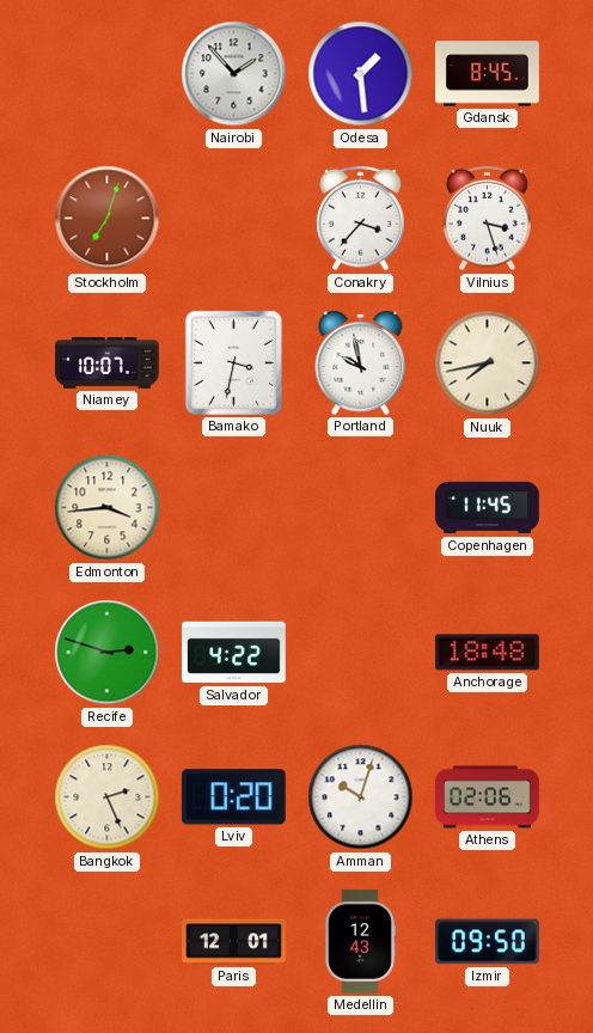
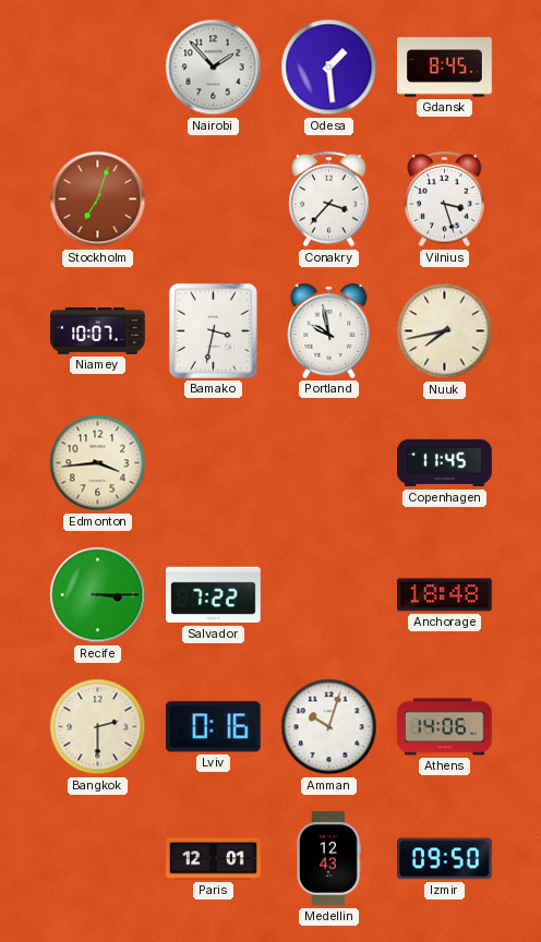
Recife: 2:48 -> 3:15 (98, 595)
Salvador: 4:22 -> 7:22 (214, 595)
Bangkok: 2:26 -> 2:30 (98, 727)
Lviv: 0:20 -> 0:16 (213, 727)
Athens: 02:06 -> 14:06 (445, 727)
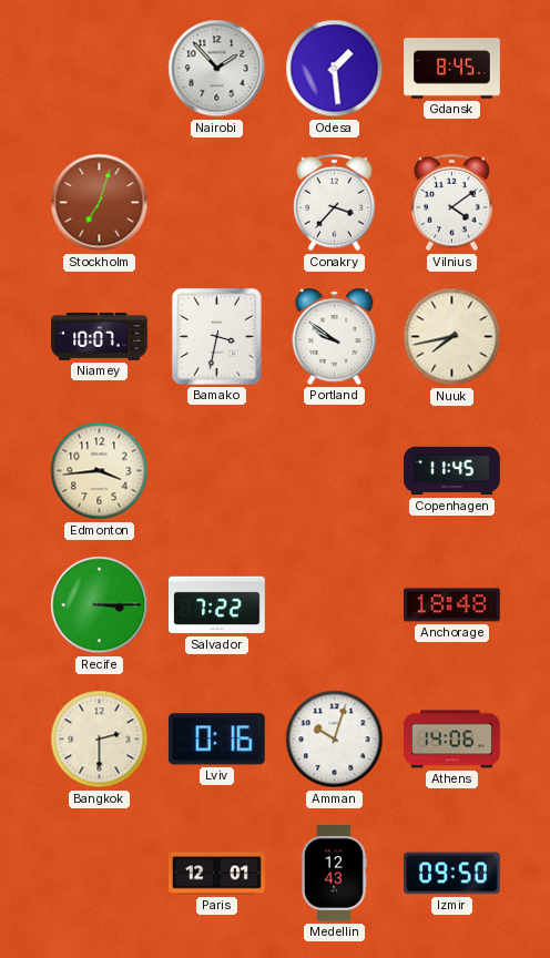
Vilnius: 3:27 -> 4:09 (452, 203)
Portland: 9:58 -> 9:51 (335, 336)
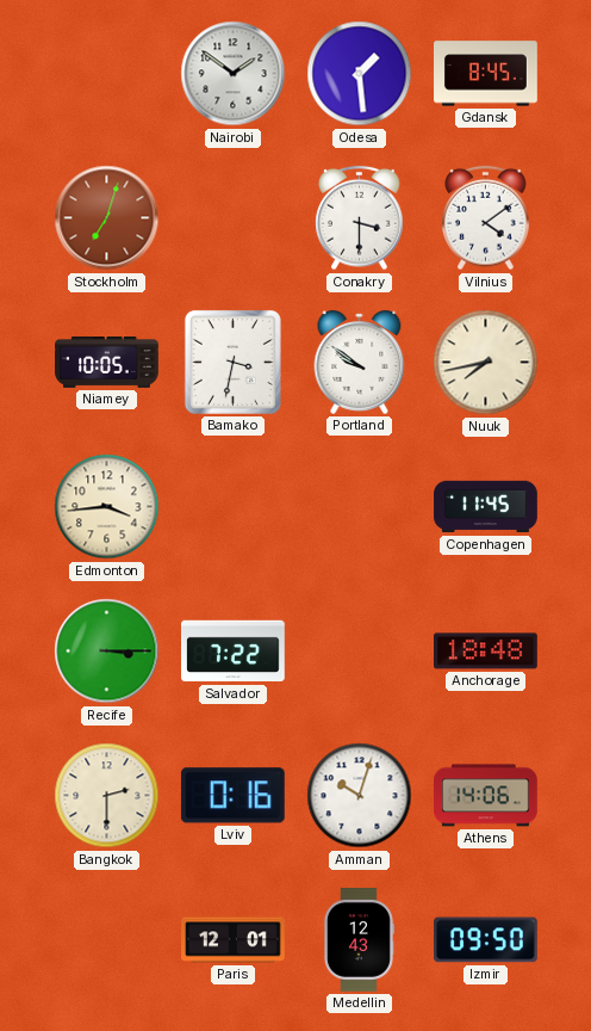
Nairobi: 1:53 -> 1:51 (234, 74)
Conakry: 3:37 -> 3:30 (360, 218)
Niamey: 10:07 -> 10:05 (107, 363)
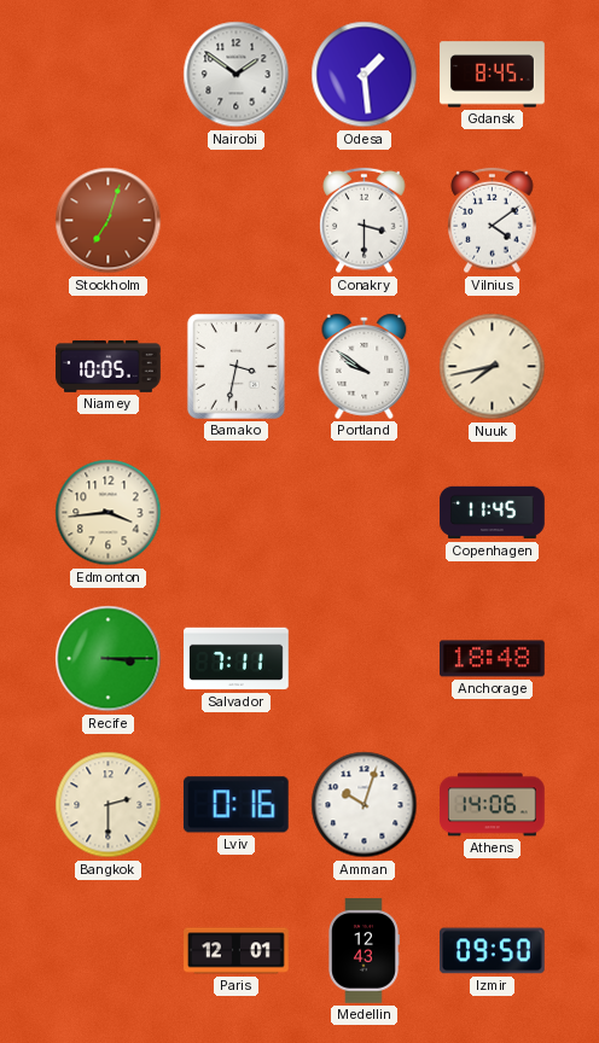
Salvador: 7:22 -> 7:11 (237, 659)
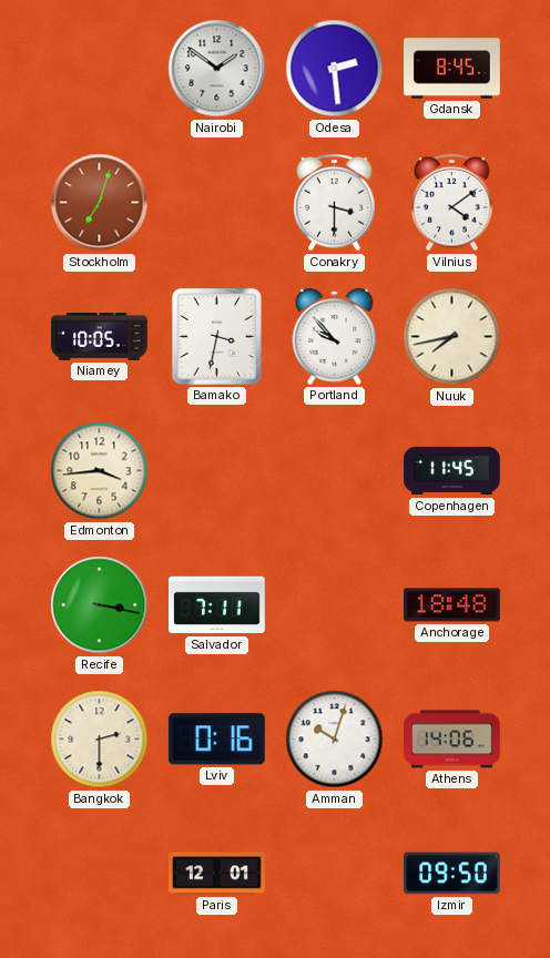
Odesa: 1:29 -> 2:29 (335, 69)
Portland: 9:51 -> 9:53 (335, 336)
Recife: 3:15 -> 3:17 (100, 605)
Medellin: 12:43 -> none (365, 951)
